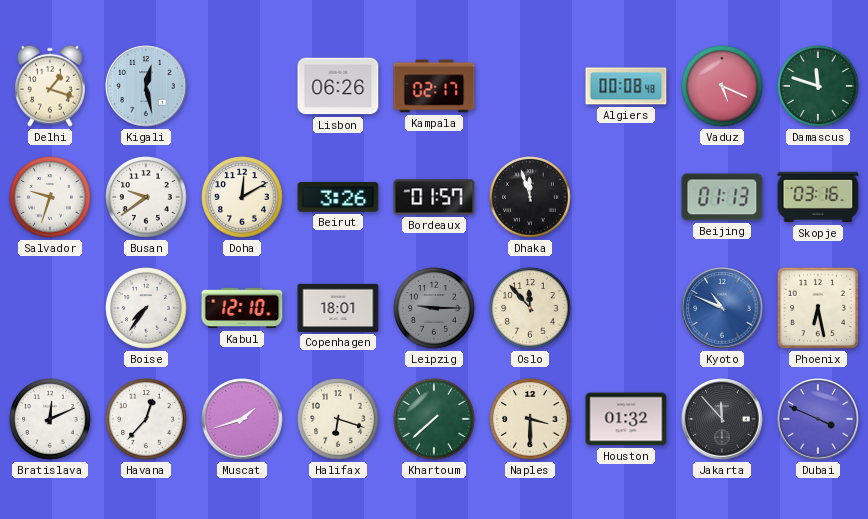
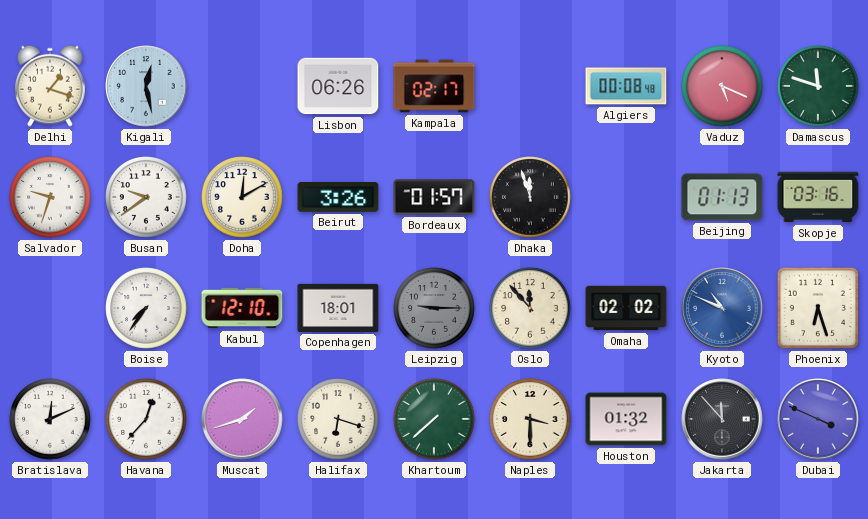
Omaha: none -> 02:02 (626, 308)
Phoenix: 6:28 -> 6:27 (818, 308)
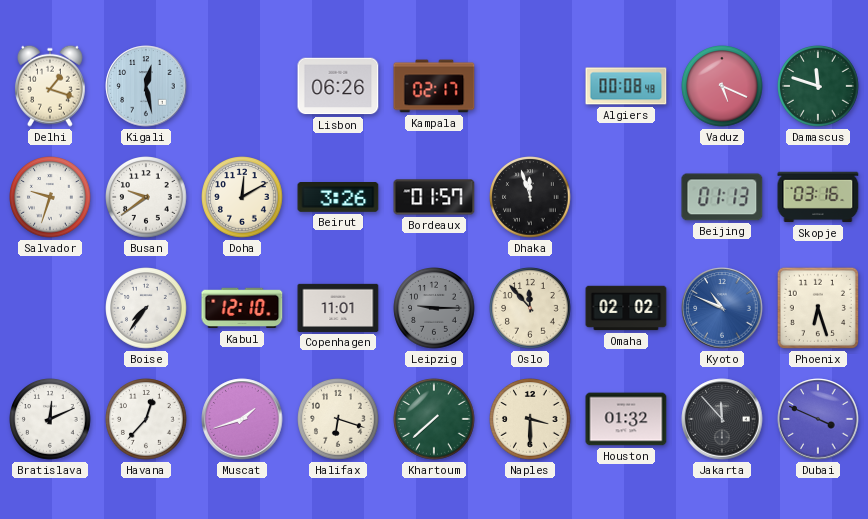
Copenhagen: 18:01 -> 11:01 (338, 308)
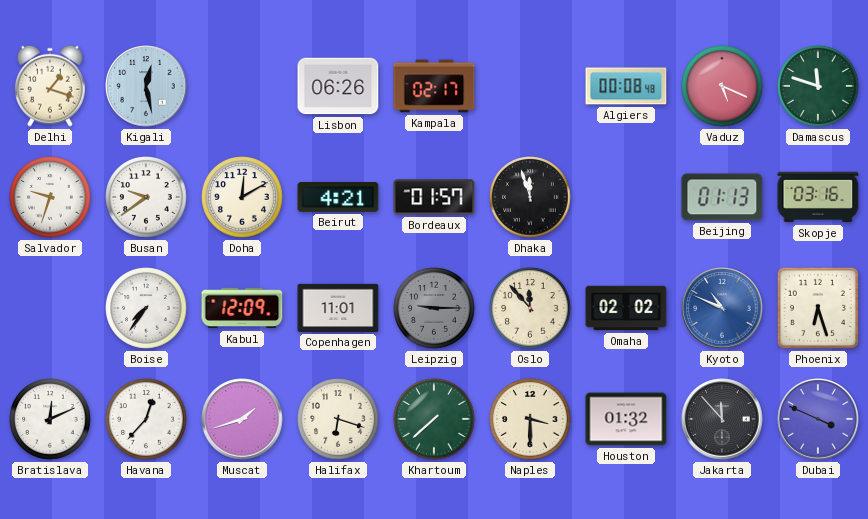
Beirut: 3:26 -> 4:21 (338, 198)
Kabul: 12:10 -> 12:09 (242, 308)
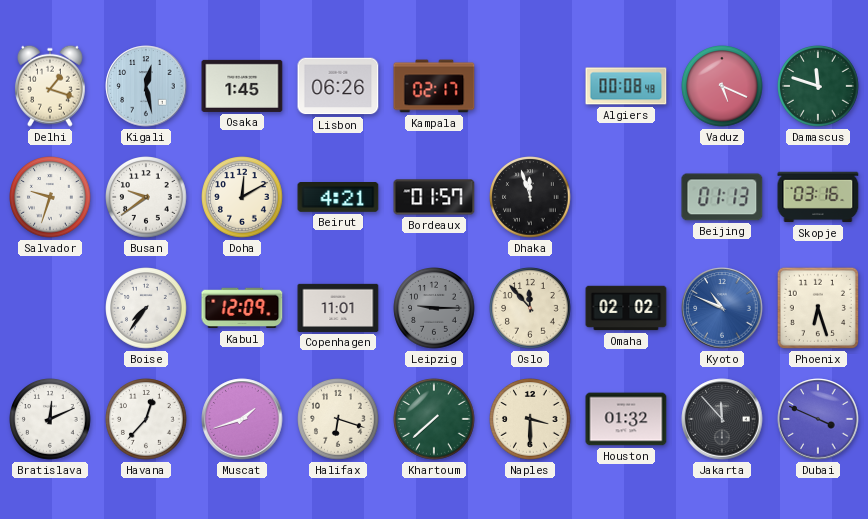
Osaka: none -> 1:45 (242, 86)
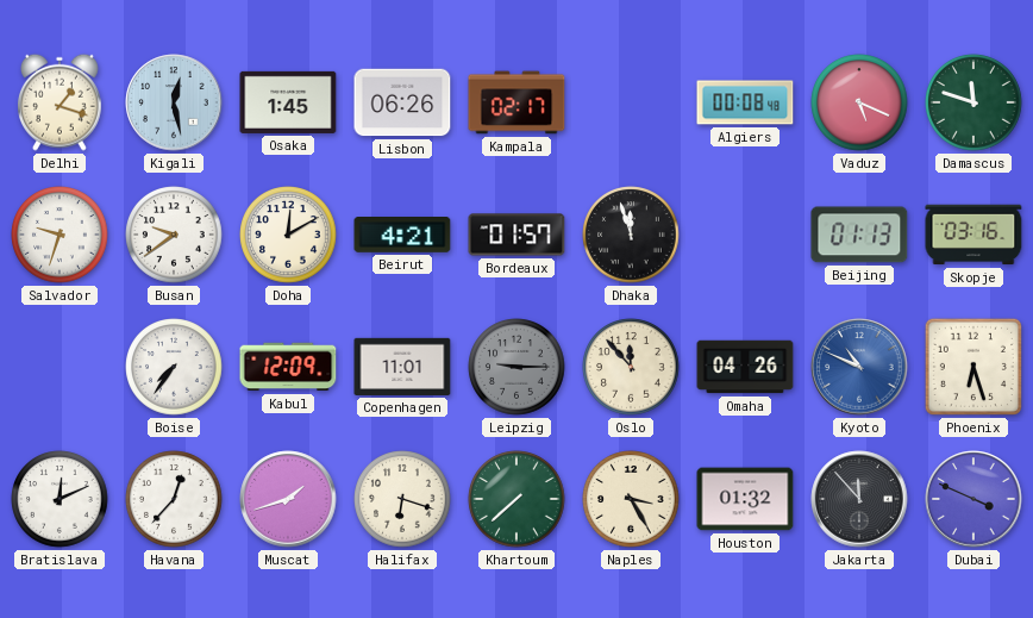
Omaha: 02:02 -> 04:26 (745, 367)
Naples: 3:30 -> 3:25 (631, 499)
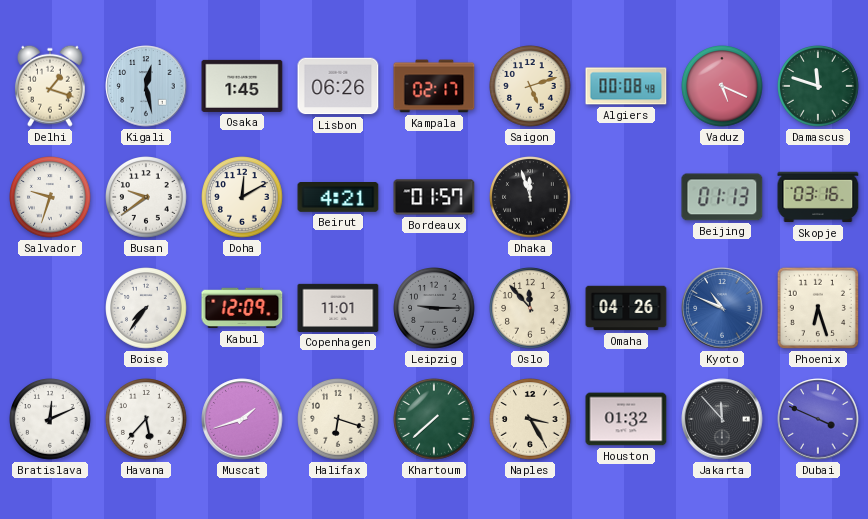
Saigon: none -> 5:12 (530, 86)
Havana: 12:37 -> 5:37 (146, 419)
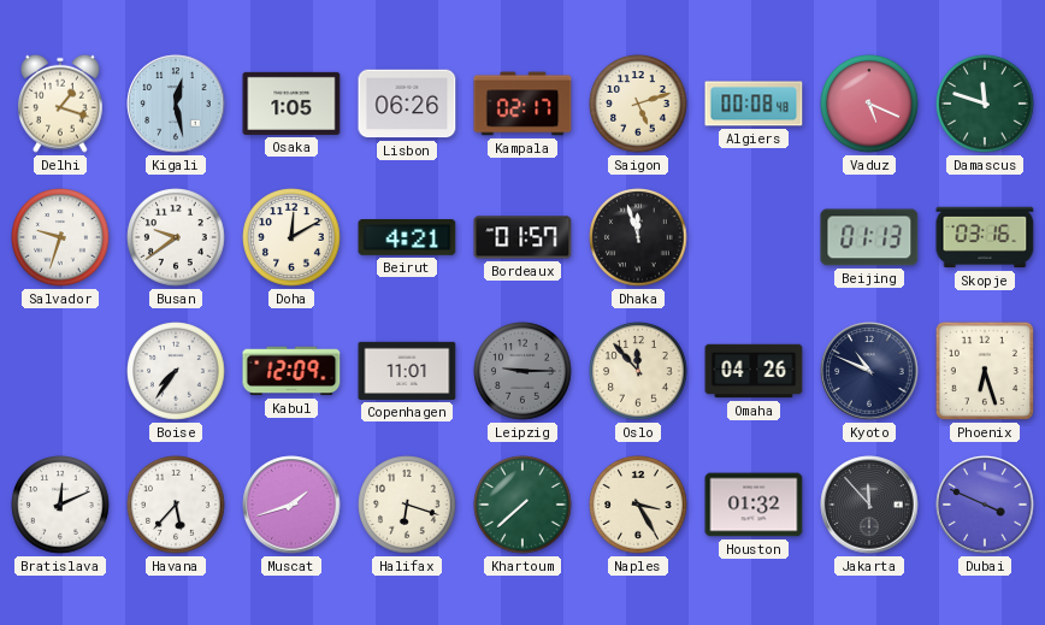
Osaka: 1:45 -> 1:05 (291, 104)
Kyoto dial: blue -> navy (869, 371)
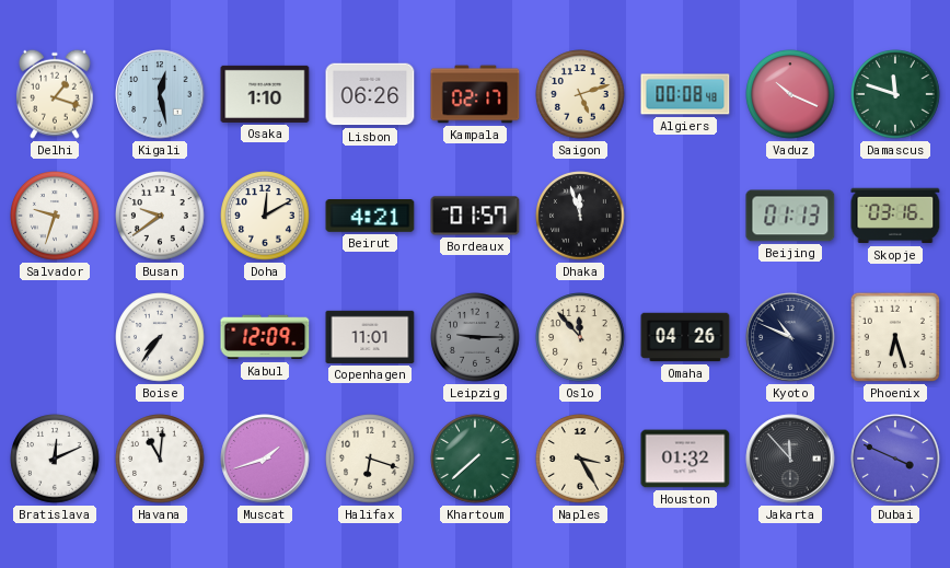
Osaka: 1:05 -> 1:10 (265, 94)
Vaduz: 5:19 -> 10:19 (790, 94)
Havana: 5:37 -> 11:01 (160, 459)
